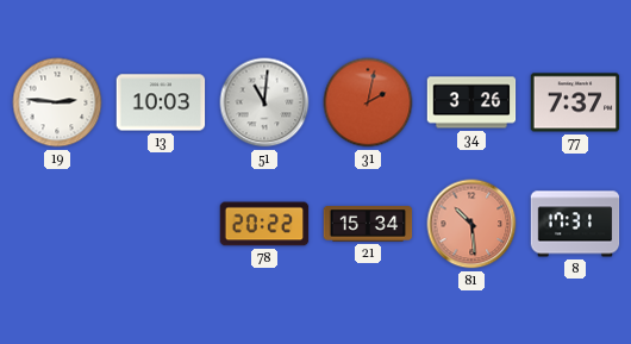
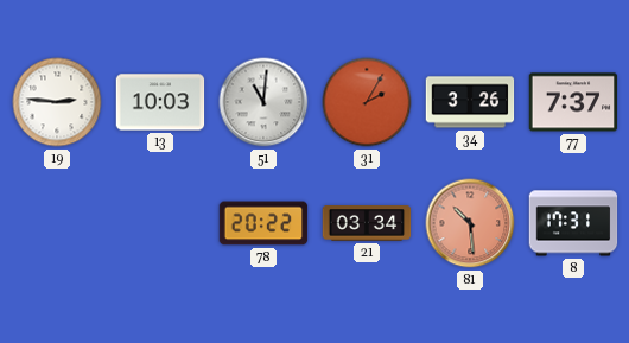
31: 2:02 -> 2:05 (367, 102)
21: 15:34 -> 03:34 (367, 223)
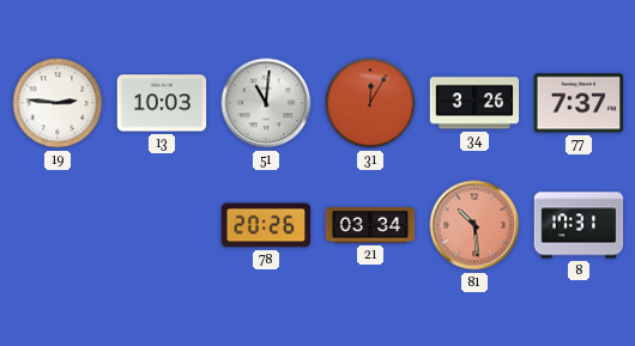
31: 2:05 -> 12:05 (370, 103)
78: 20:22 -> 20:26 (266, 225)
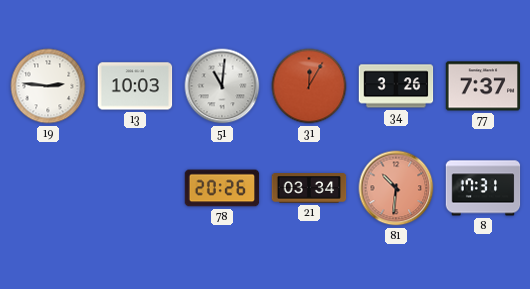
81: 10:29 -> 10:31 (396, 188)
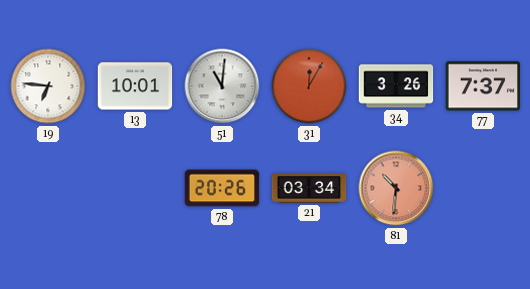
19: 2:46 -> 6:46 (48, 86)
13: 10:03 -> 10:01 (135, 86)
8: 17:31 -> none (483, 188)
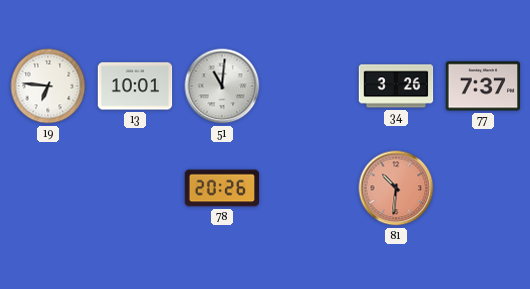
31: 12:05 -> none (309, 86)
21: 03:34 -> none (309, 188)
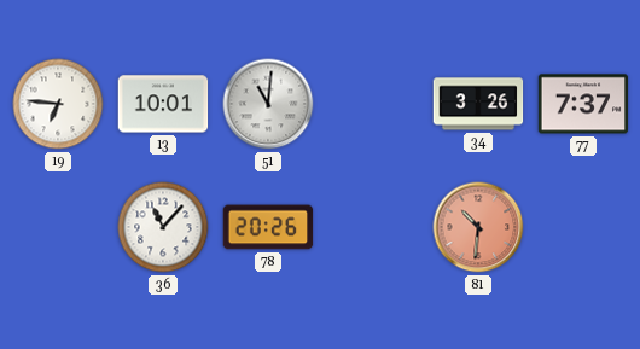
36: none -> 11:07 (163, 227)
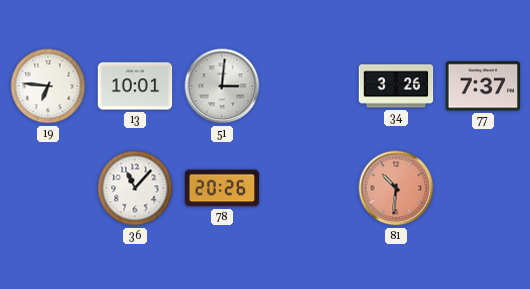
51: 11:01 -> 3:01 (222, 86)
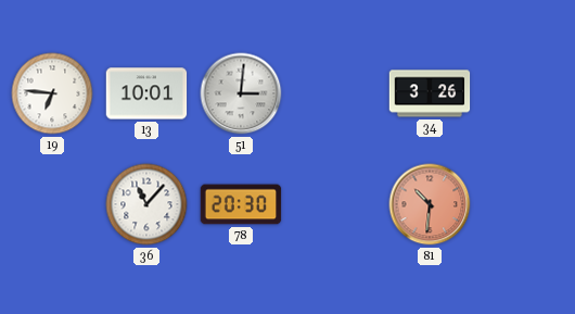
77: 7:37 -> none (483, 86)
78: 20:26 -> 20:30 (241, 204)
